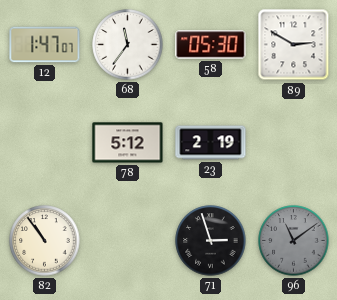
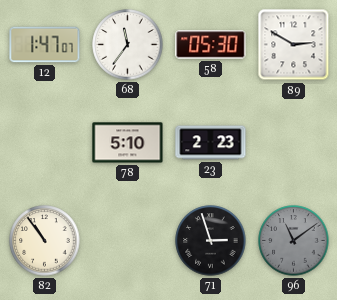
78: 5:12 -> 5:10 (128, 143)
23: 2:19 -> 2:23 (211, 143)
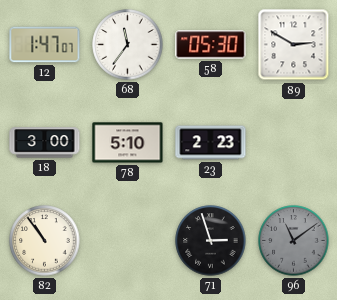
18: none -> 3:00 (45, 143)
